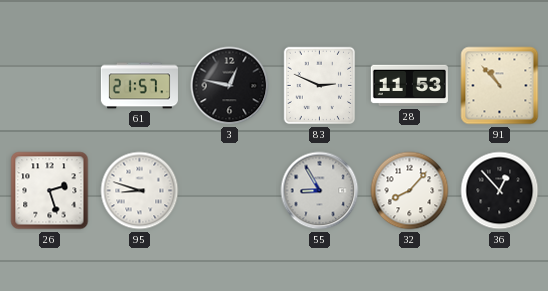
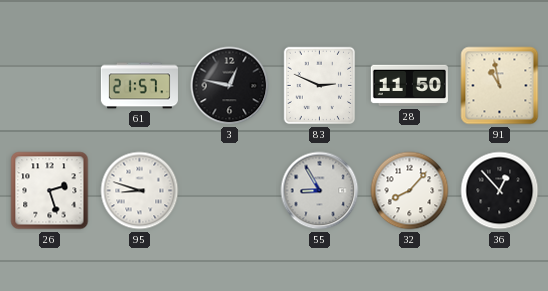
28: 11:53 -> 11:50 (409, 86)
91: 10:53 -> 10:58 (500, 86)
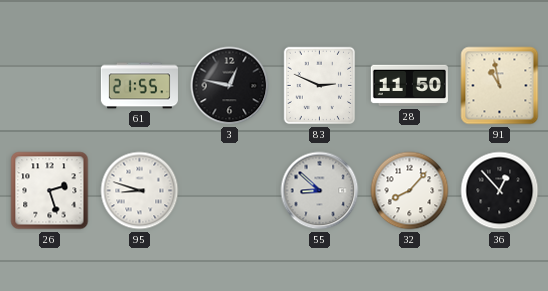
61: 21:57 -> 21:55 (139, 86)
55: 8:55 -> 8:52 (320, 191)
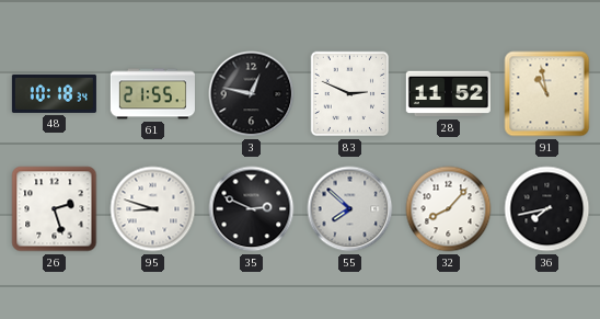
48: none -> 10:18 (54, 93)
28: 11:50 -> 11:52 (448, 94)
35: none -> 2:49 (252, 209)
55: 8:52 -> 7:52 (350, 209)
36: 12:53 -> 7:43 (547, 209)
